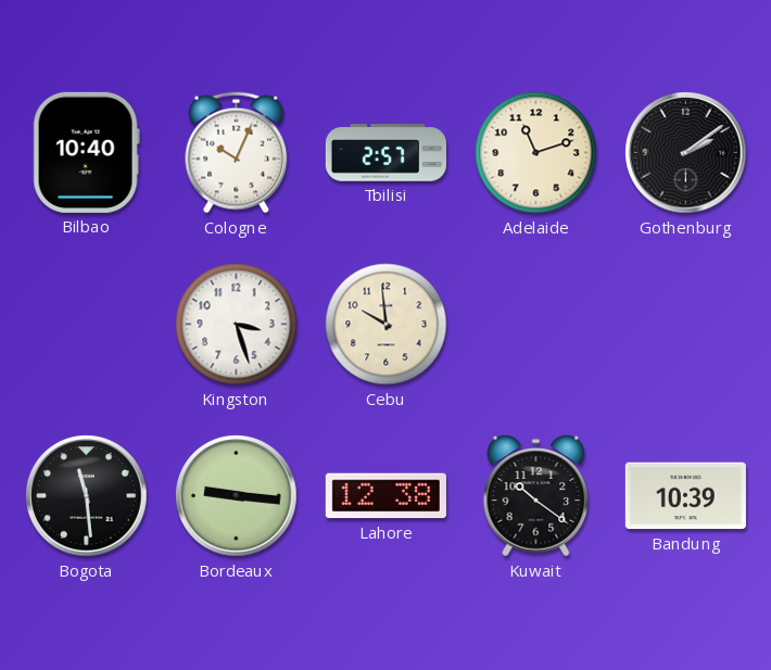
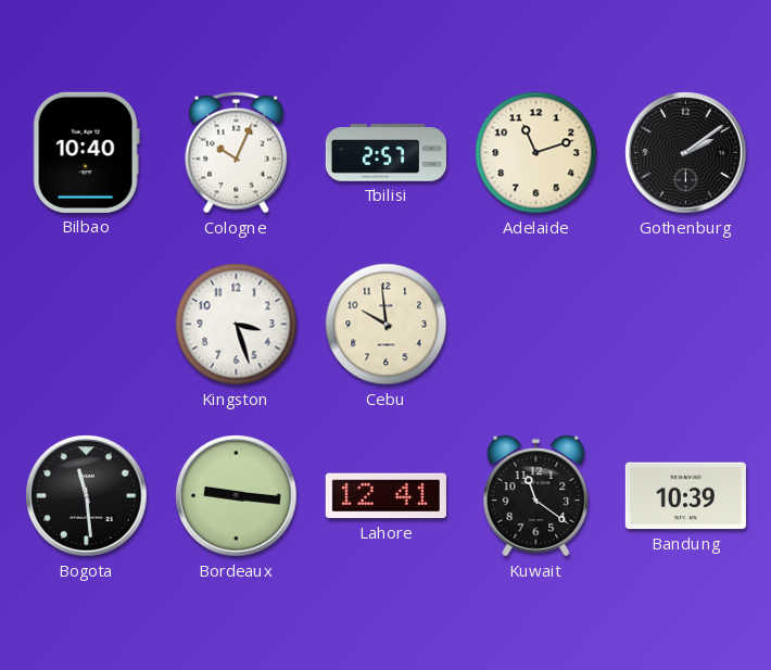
Lahore: 12:38 -> 12:41 (386, 496)
Kuwait: 10:21 -> 11:21 (536, 496)
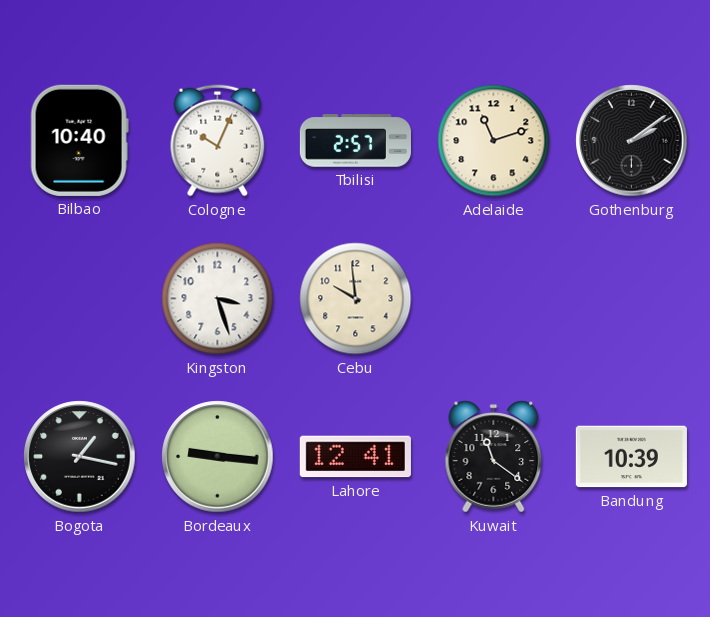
Bogota: 11:29 -> 1:17 (80, 457)
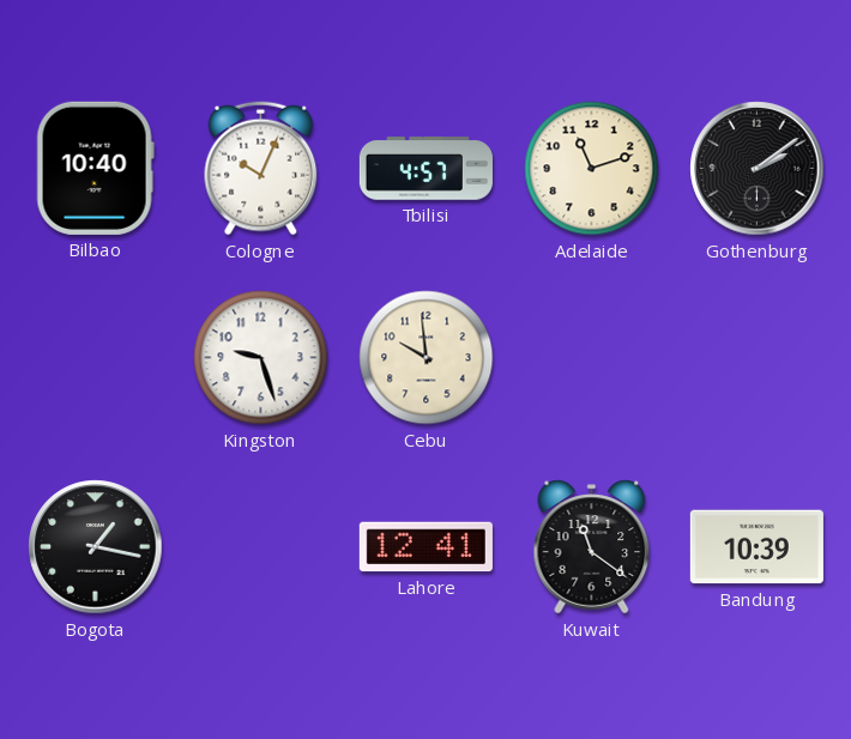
Tbilisi: 2:57 -> 4:57 (425, 169)
Kingston: 3:27 -> 9:27 (261, 358)
Bordeaux: 9:16 -> none (218, 457)
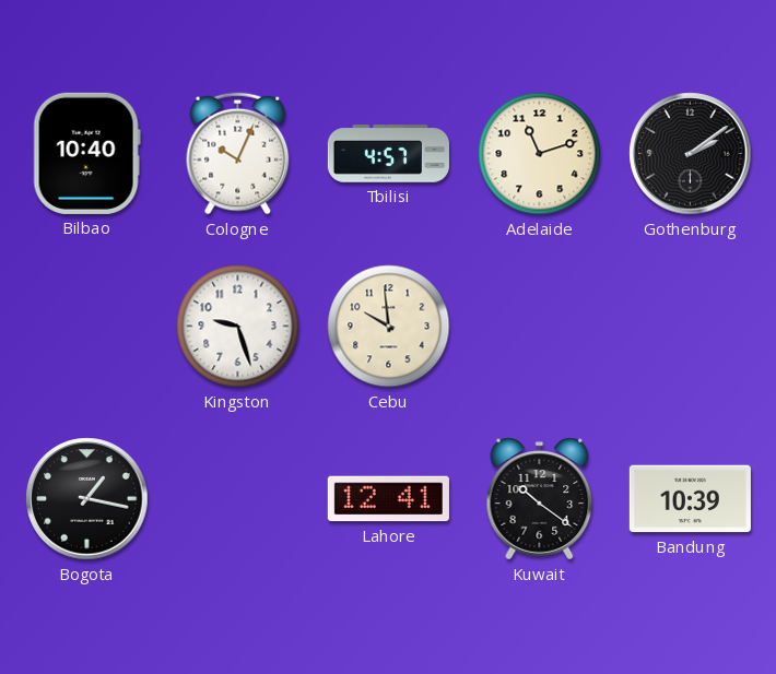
Kuwait: 11:21 -> 10:21 (540, 499)
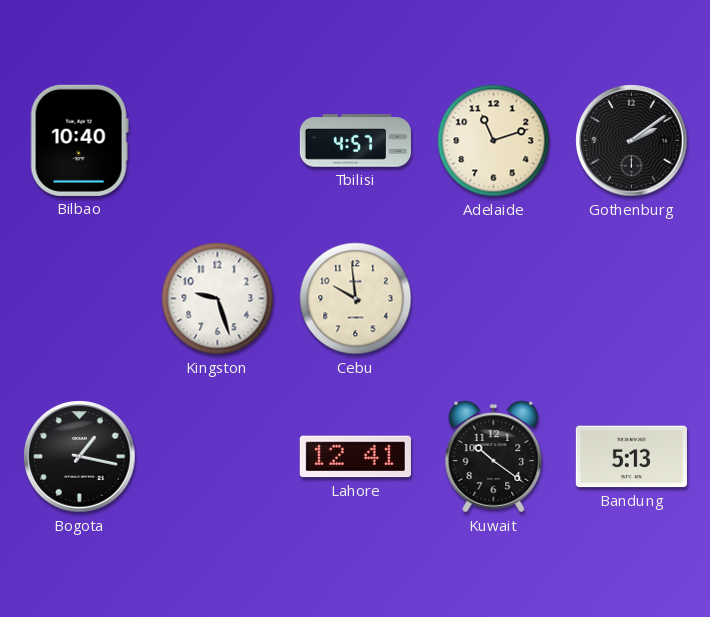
Cologne: 10:04 -> none (238, 154)
Bandung: 10:39 -> 5:13 (631, 457)
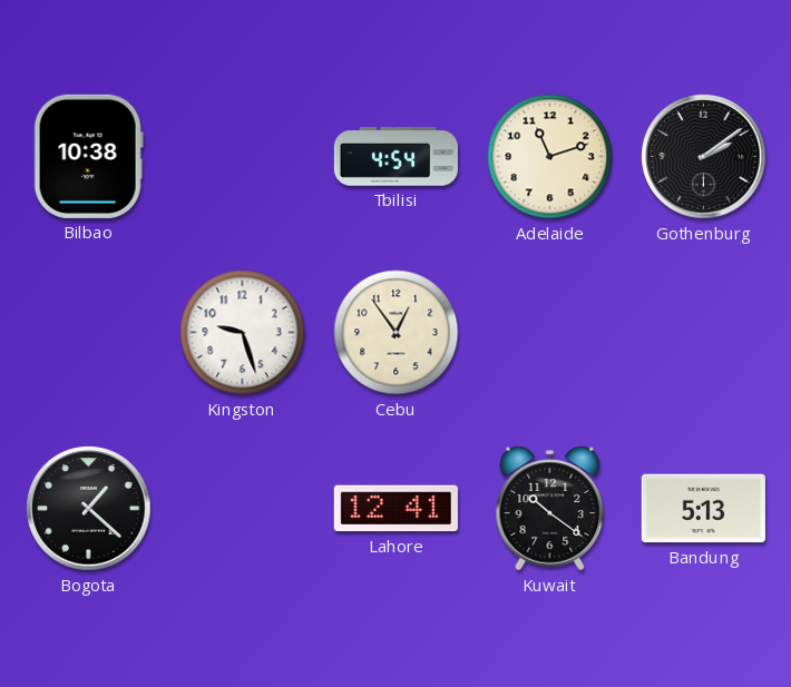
Bilbao: 10:40 -> 10:38 (88, 156)
Tbilisi: 4:57 -> 4:54 (395, 157)
Cebu: 9:59 -> 12:54 (397, 333)
Bogota: 1:17 -> 1:22 (89, 509)
